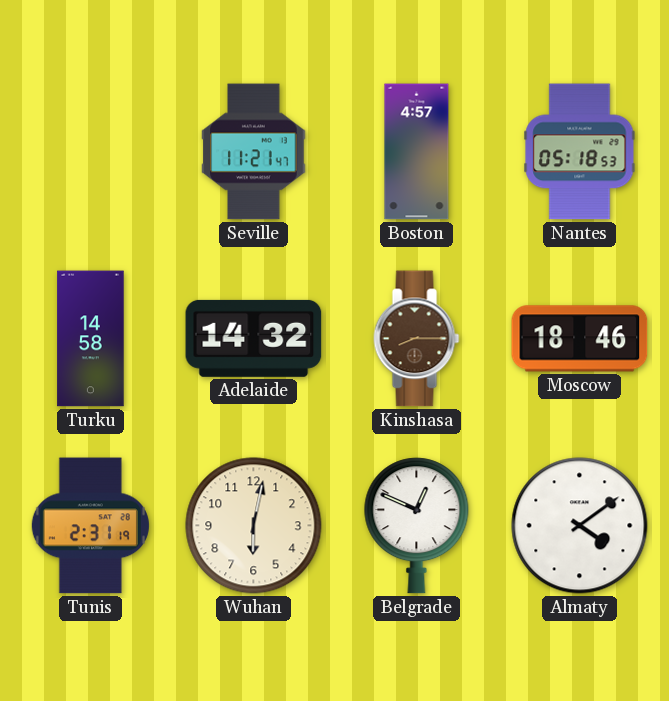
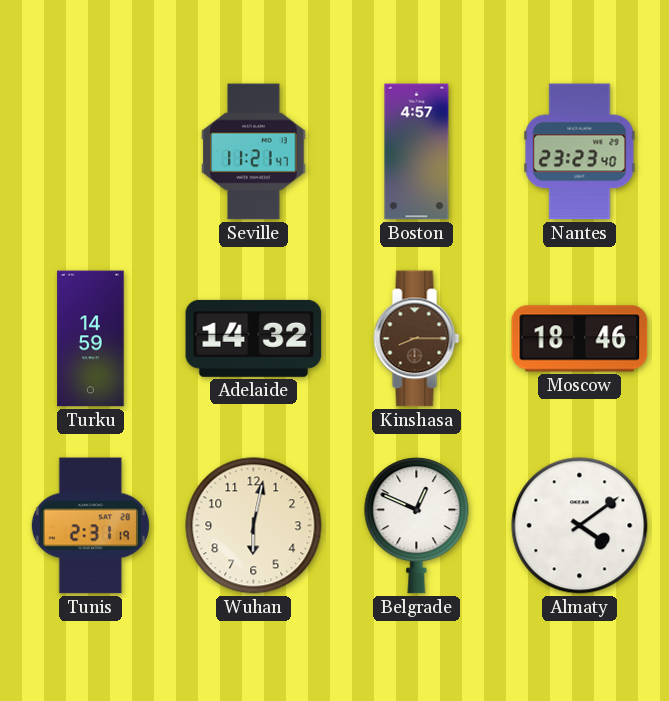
Nantes: 05:18 -> 23:23 (580, 152)
Turku: 14:58 -> 14:59 (91, 339)
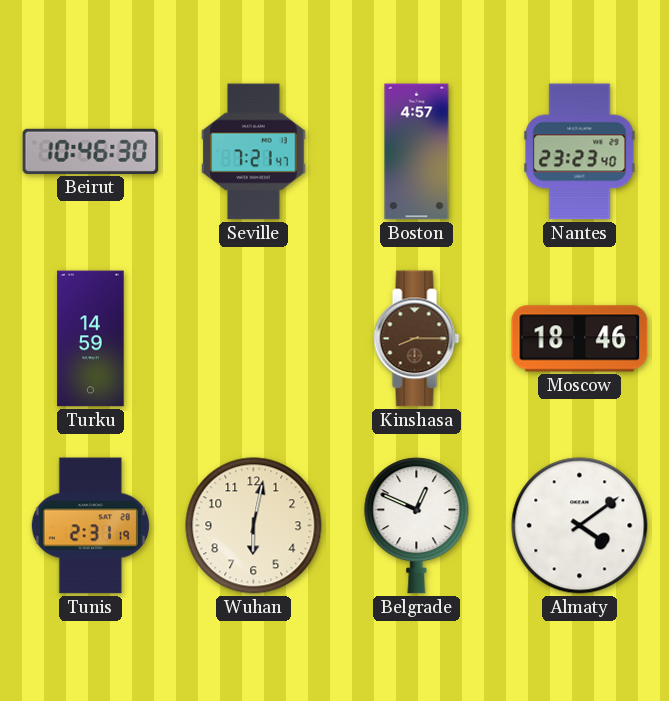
Beirut: none -> 10:46 (91, 151)
Seville: 11:21 -> 7:21 (254, 152)
Adelaide: 14:32 -> none (254, 338)
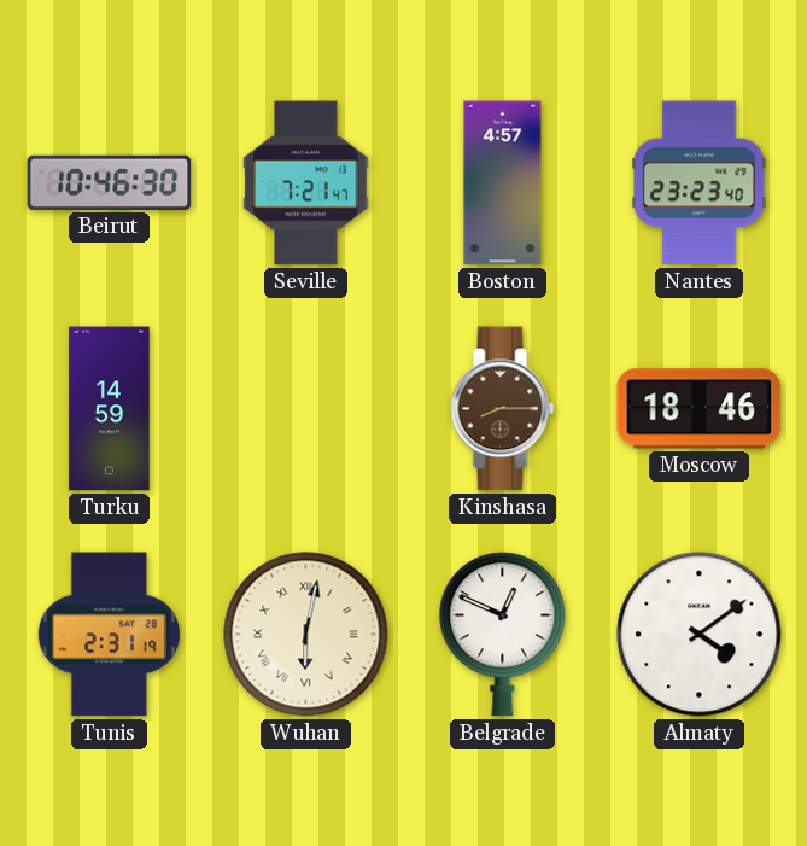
Wuhan numerals: Arabic -> Roman (306, 635)
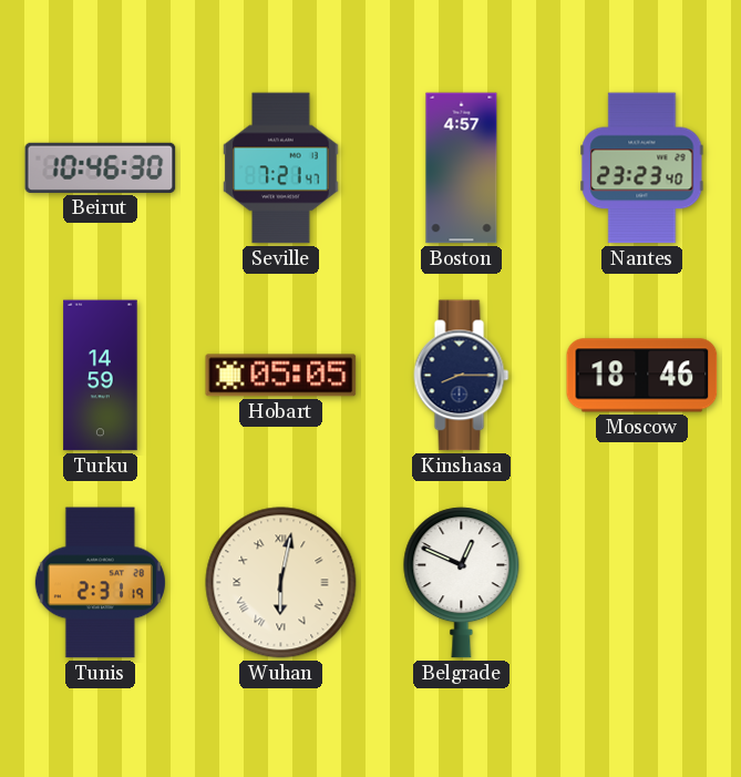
Hobart: none -> 05:05 (281, 376)
Kinshasa dial: brown -> navy (462, 376)
Almaty: 4:09 -> none (700, 635)
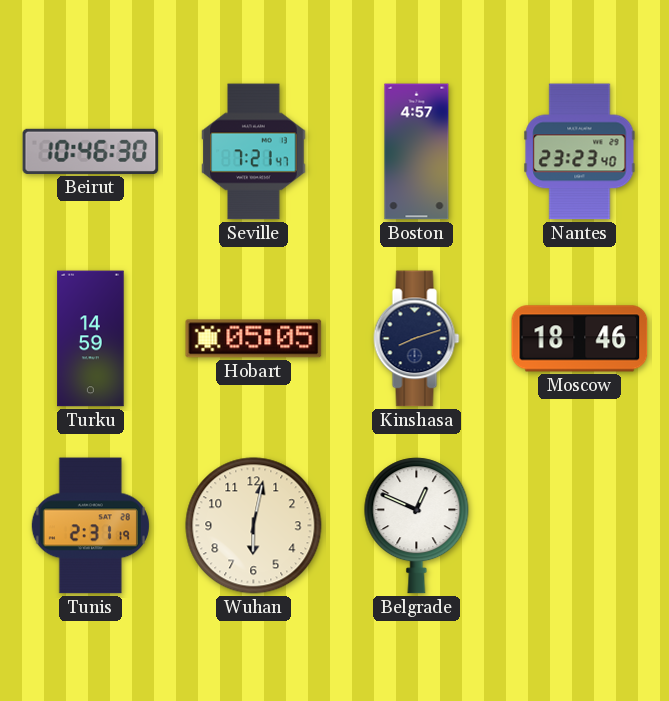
Kinshasa: 8:15 -> 8:12 (417, 339)
Wuhan numerals: Roman -> Arabic (254, 526)
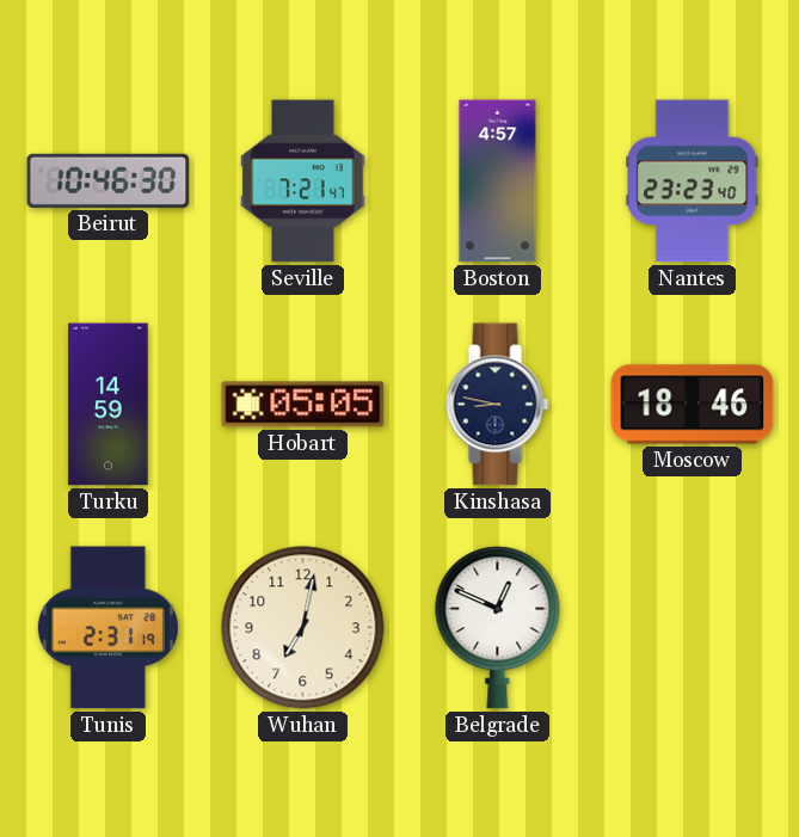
Kinshasa: 8:12 -> 8:47 (498, 405)
Wuhan: 6:02 -> 7:02 (303, 628)
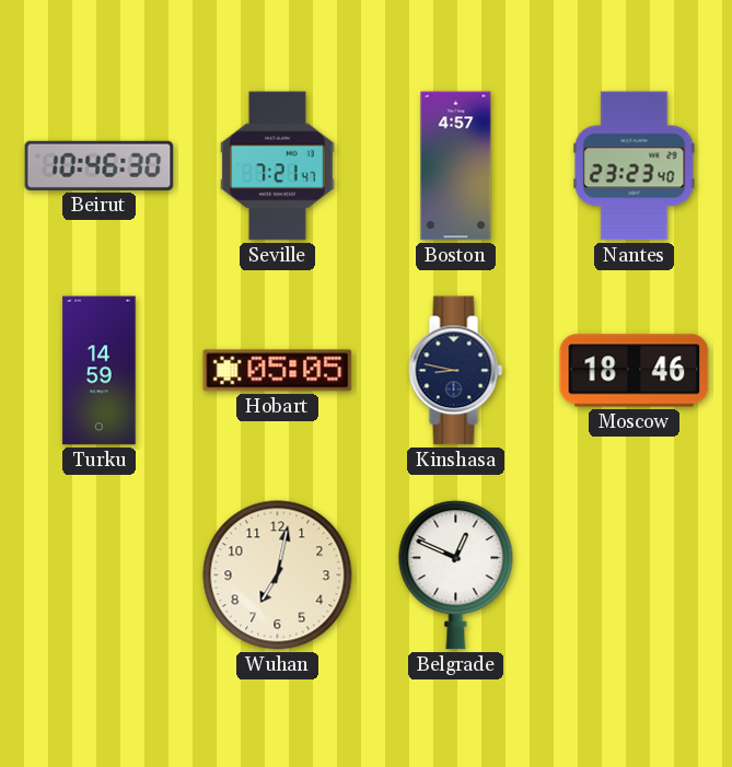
Tunis: 2:31 -> none (107, 628)
